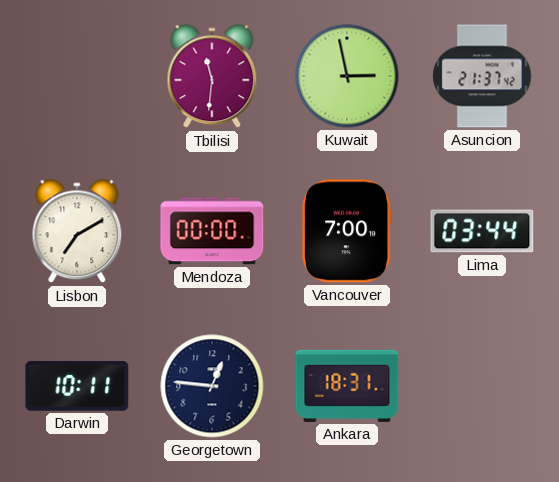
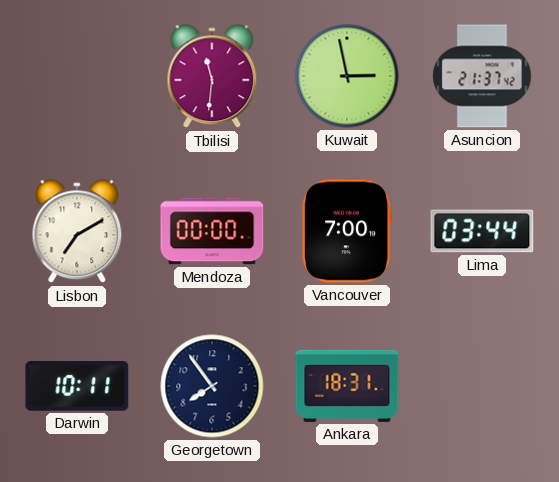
Georgetown: 12:46 -> 7:54 (212, 386)
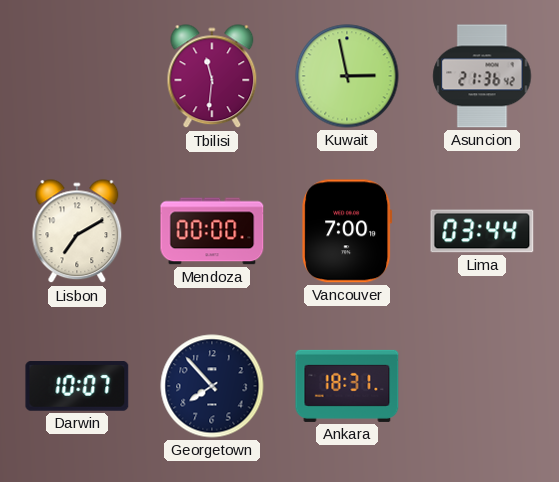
Asuncion: 21:37 -> 21:36 (482, 76)
Darwin: 10:11 -> 10:07 (77, 387)
Georgetown: 7:54 -> 7:53 (212, 386)
